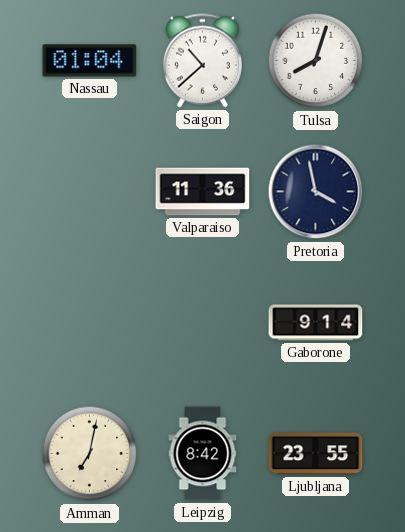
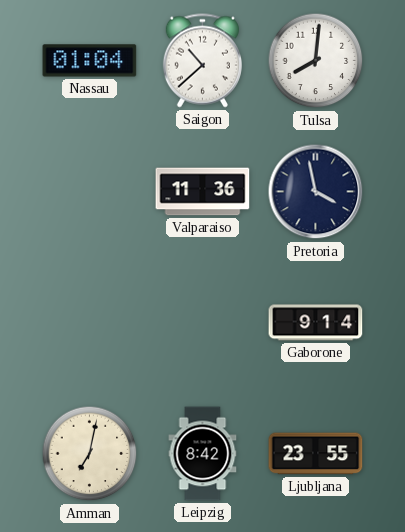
Tulsa: 8:03 -> 8:01 (316, 61)
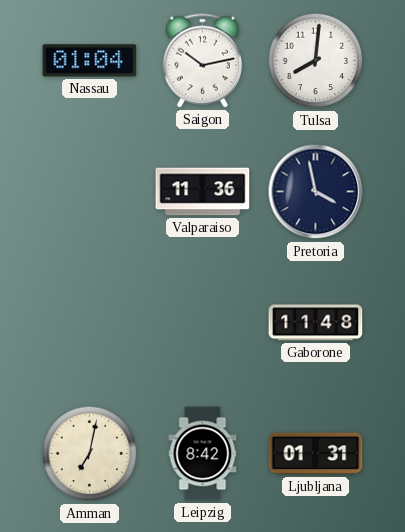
Saigon: 10:38 -> 10:13 (202, 61)
Gaborone: 9:14 -> 11:48 (316, 323)
Ljubljana: 23:55 -> 01:31 (316, 454)
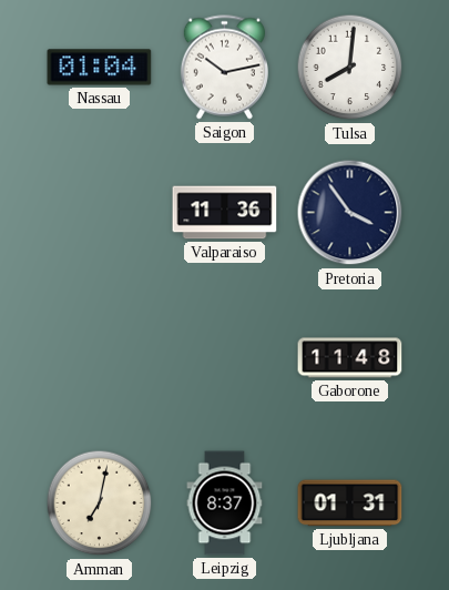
Pretoria: 3:58 -> 3:54 (350, 213)
Leipzig: 8:42 -> 8:37 (225, 503)
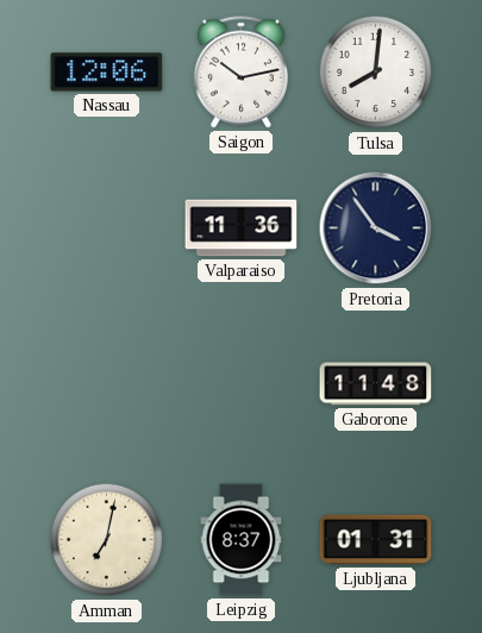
Nassau: 01:04 -> 12:06 (107, 73)
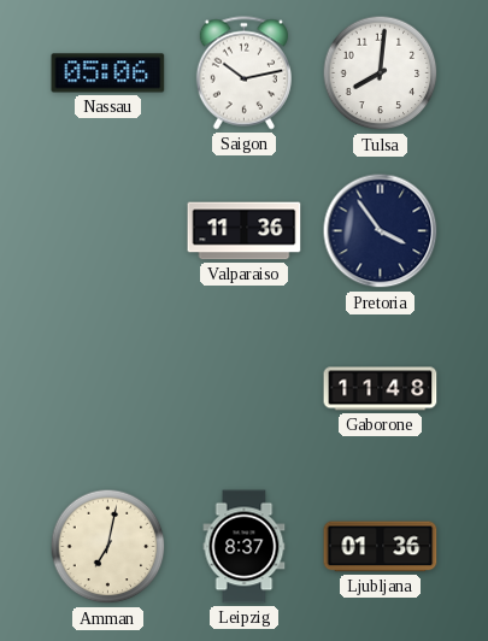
Nassau: 12:06 -> 05:06 (108, 73)
Ljubljana: 01:31 -> 01:36 (381, 547)
